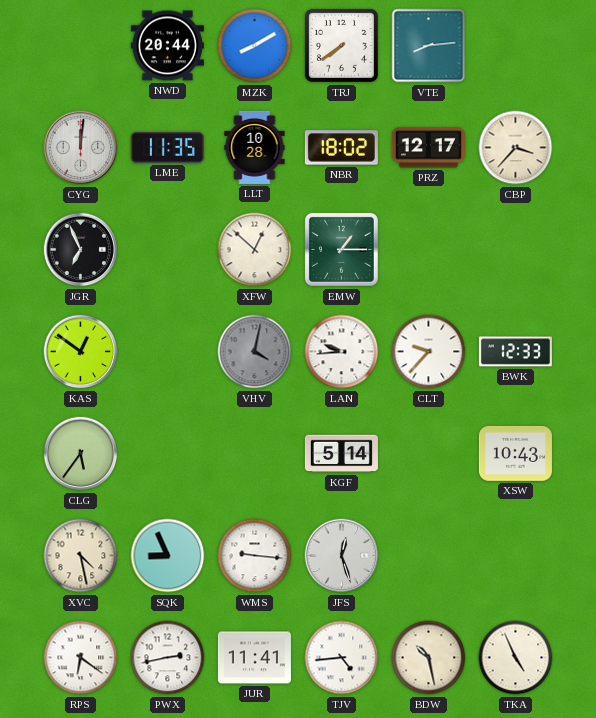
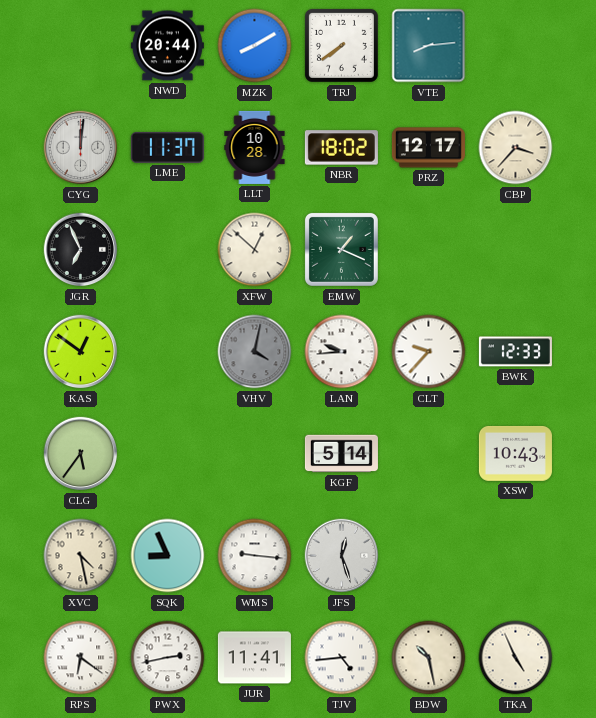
LME: 11:35 -> 11:37 (167, 147)
EMW: 1:15 -> 1:19 (341, 249)
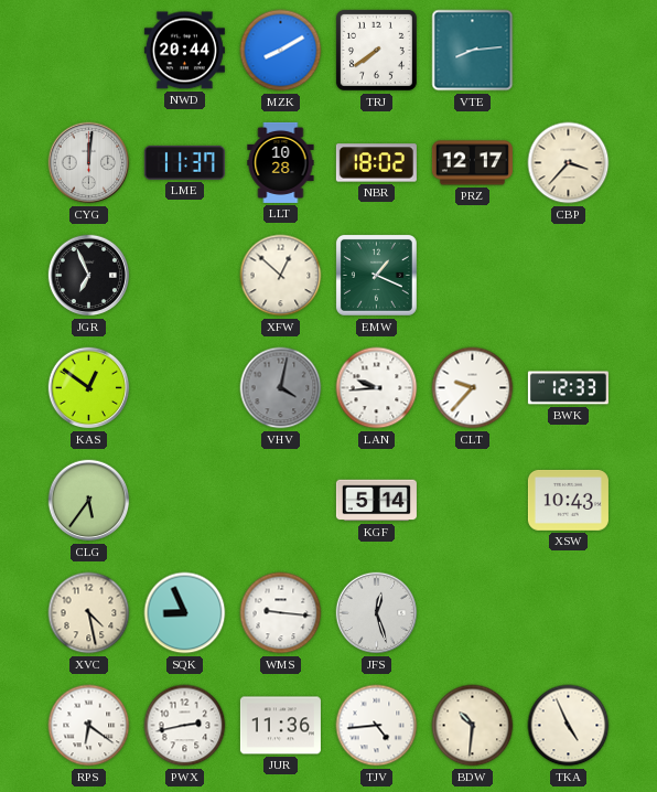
JUR: 11:41 -> 11:36 (280, 726)
BDW: 10:28 -> 10:31 (473, 726)
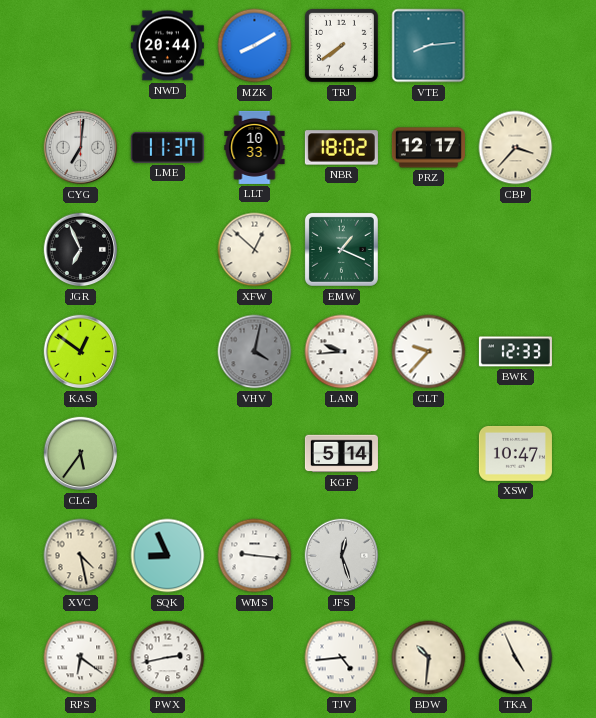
CYG: 12:01 -> 7:01 (81, 148)
LLT: 10:28 -> 10:33 (255, 147)
XSW: 10:43 -> 10:47 (515, 453)
JUR: 11:36 -> none (280, 726)
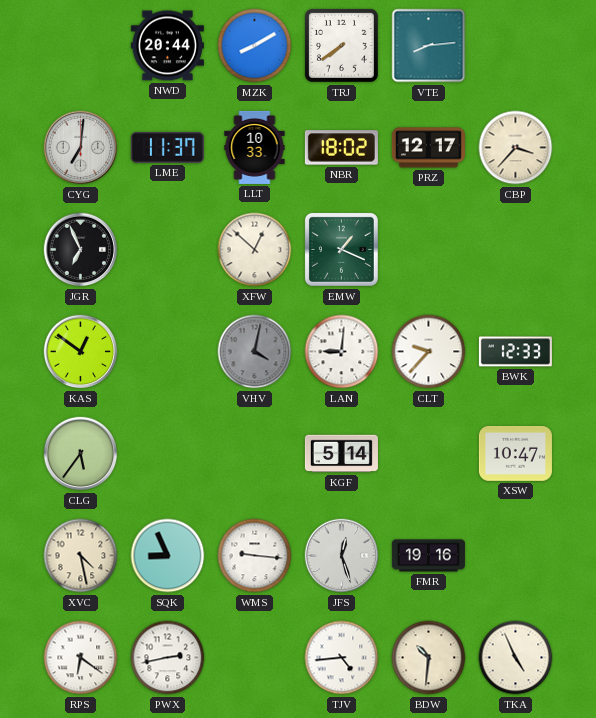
LAN: 9:44 -> 9:01 (342, 352)
FMR: none -> 19:16 (428, 556)
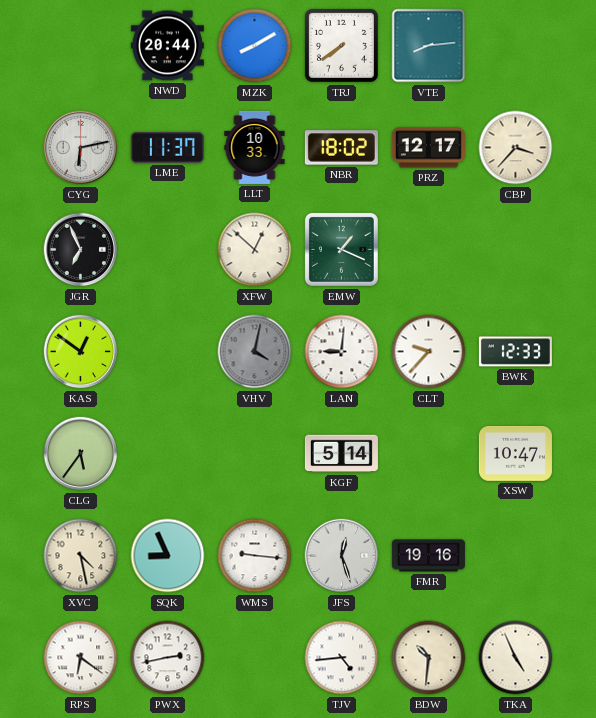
CYG: 7:01 -> 6:13 (81, 148)
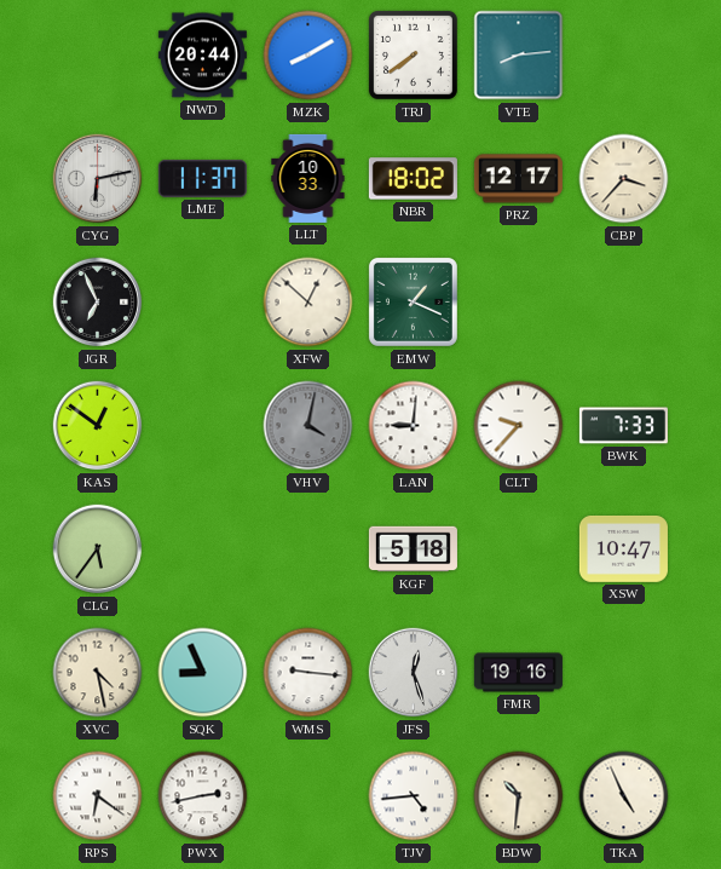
BWK: 12:33 -> 7:33 (623, 426)
KGF: 5:14 -> 5:18 (413, 549)
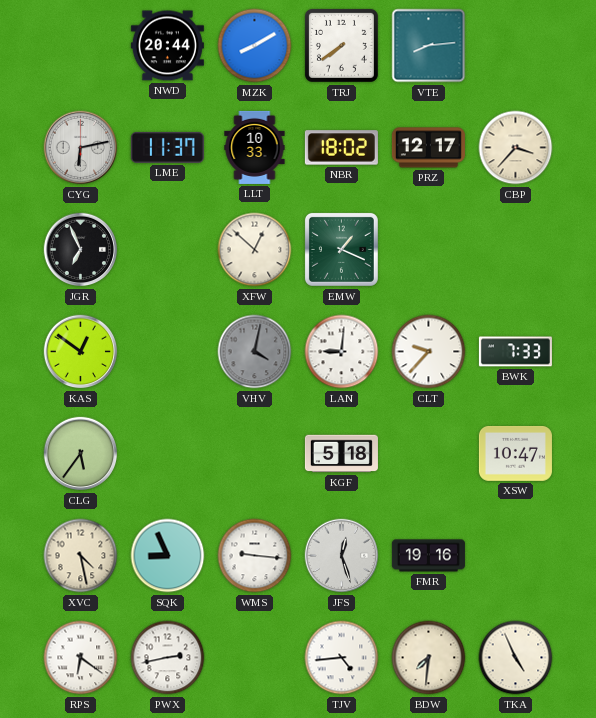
BDW: 10:31 -> 7:31 (429, 658)
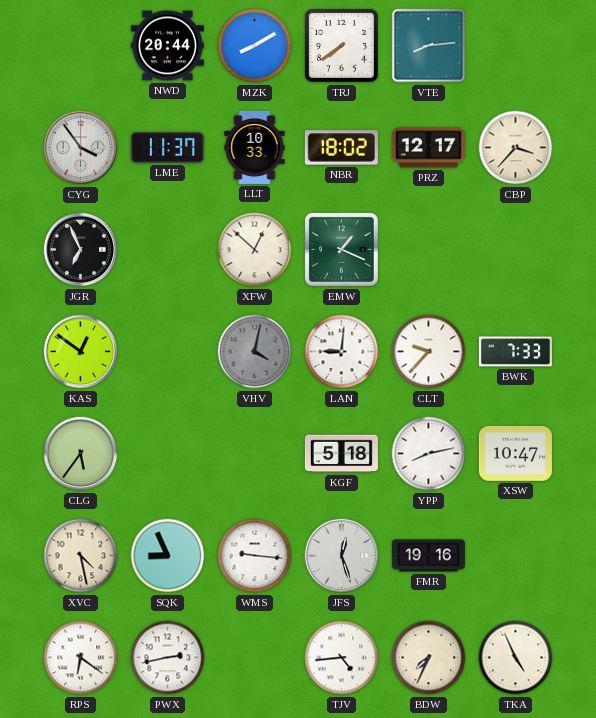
CYG: 6:13 -> 3:54 (81, 148)
YPP: none -> 8:13 (429, 454)
BDW: 7:31 -> 7:34 (429, 658)
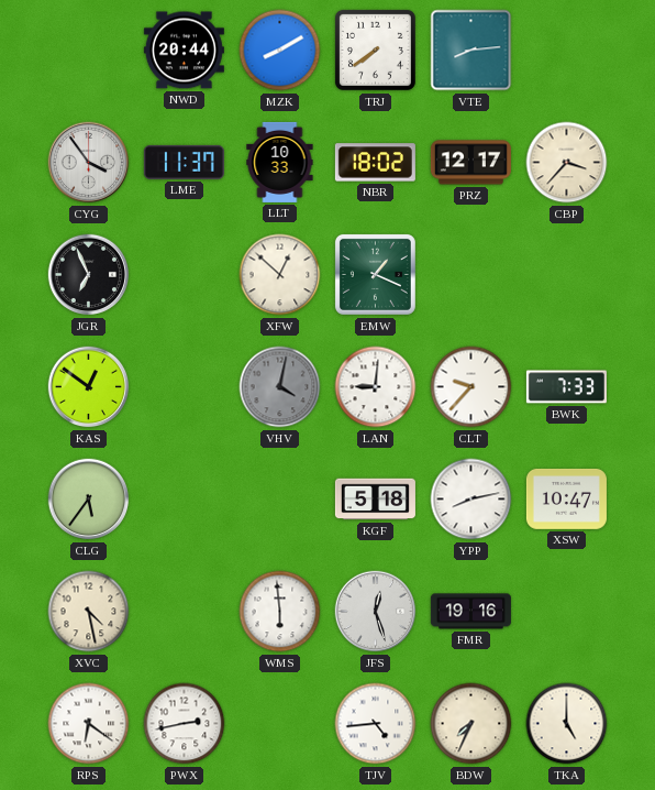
SQK: 8:56 -> none (168, 556)
WMS: 9:16 -> 5:59 (280, 612)
TKA: 4:56 -> 5:00 (567, 724)
